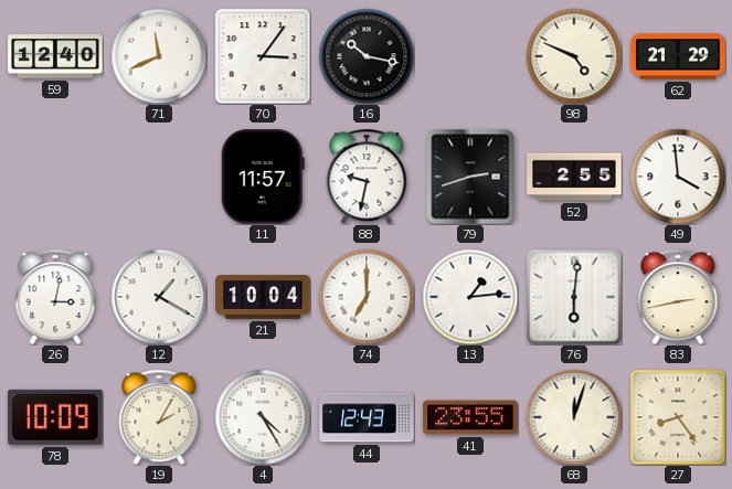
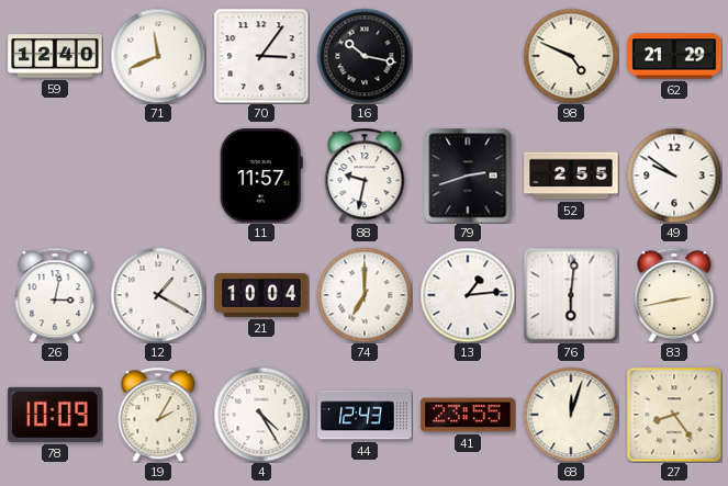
49: 3:59 -> 9:51 (674, 176)
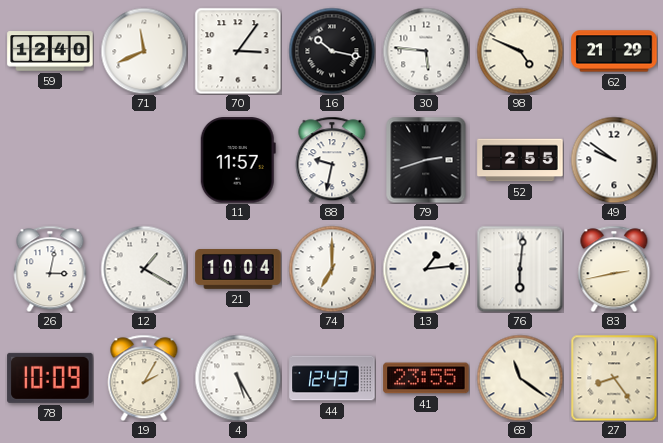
30: none -> 5:46 (426, 51)
4: 4:25 -> 5:25 (238, 378)
68: 12:03 -> 11:21 (520, 378)
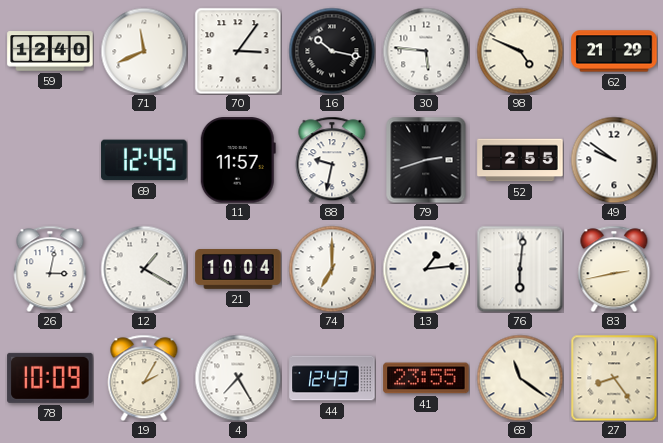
69: none -> 12:45 (144, 160)
4: 5:25 -> 7:25 (238, 378)
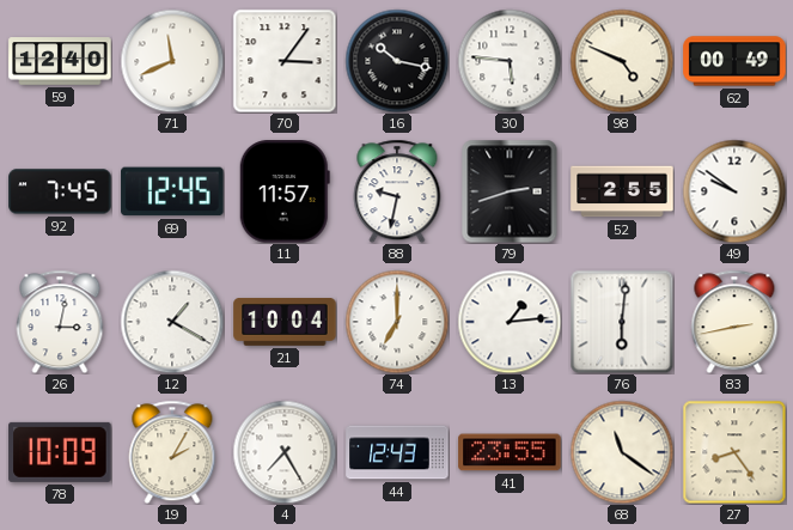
62: 21:29 -> 00:49 (734, 61)
92: none -> 7:45 (60, 191)
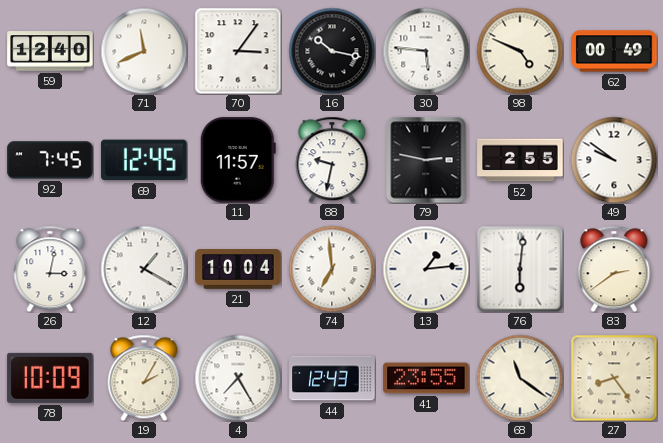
79: 2:42 -> 2:47 (426, 160)
74: 7:00 -> 6:59 (332, 269)
83: 2:43 -> 2:39 (614, 269)
